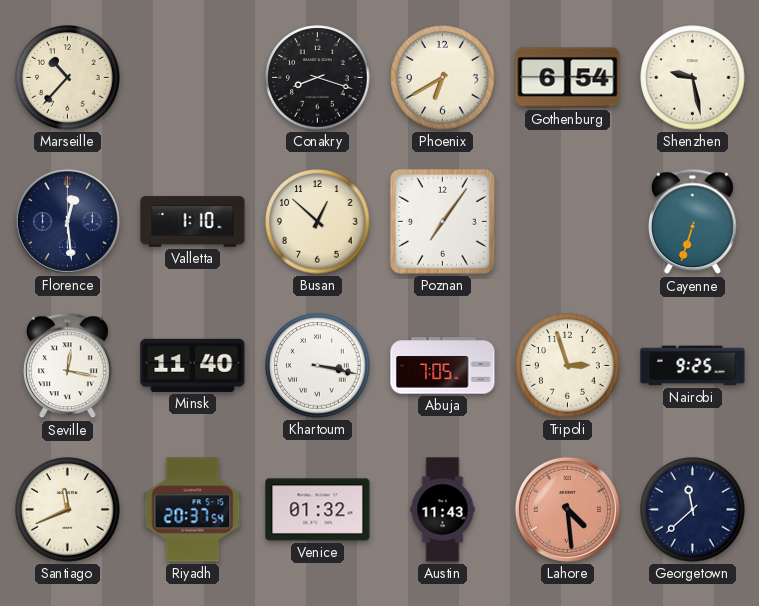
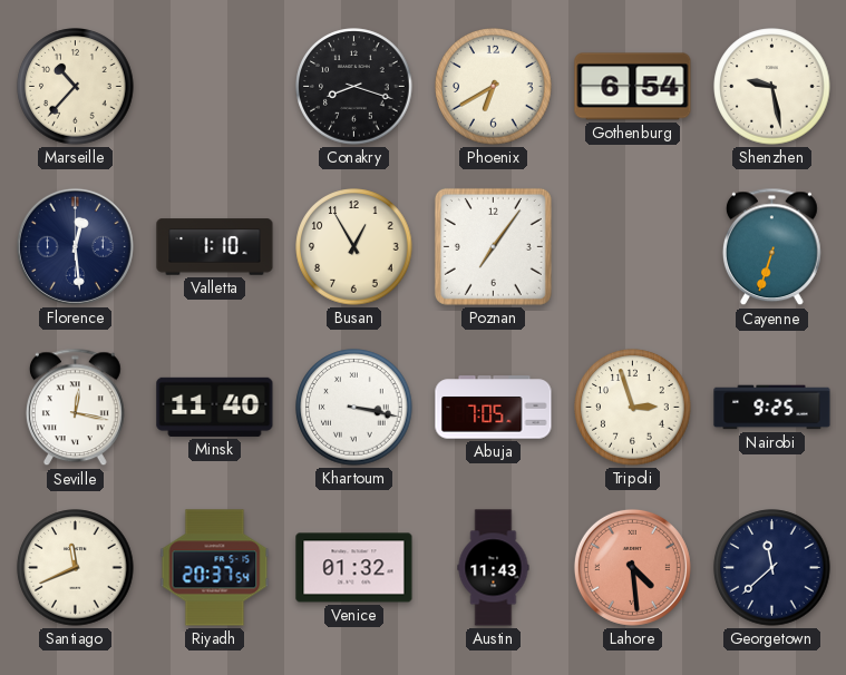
Busan: 12:52 -> 12:55 (354, 247)
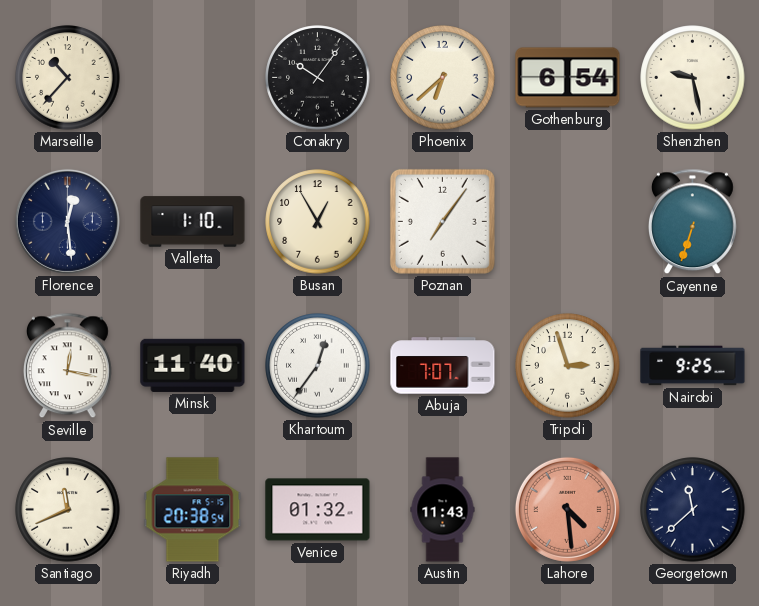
Conakry: 8:18 -> 10:06 (318, 78)
Phoenix: 6:40 -> 6:38 (443, 78)
Khartoum: 3:17 -> 12:36 (318, 366)
Abuja: 7:05 -> 7:07 (443, 366)
Riyadh: 20:37 -> 20:38 (193, 510)
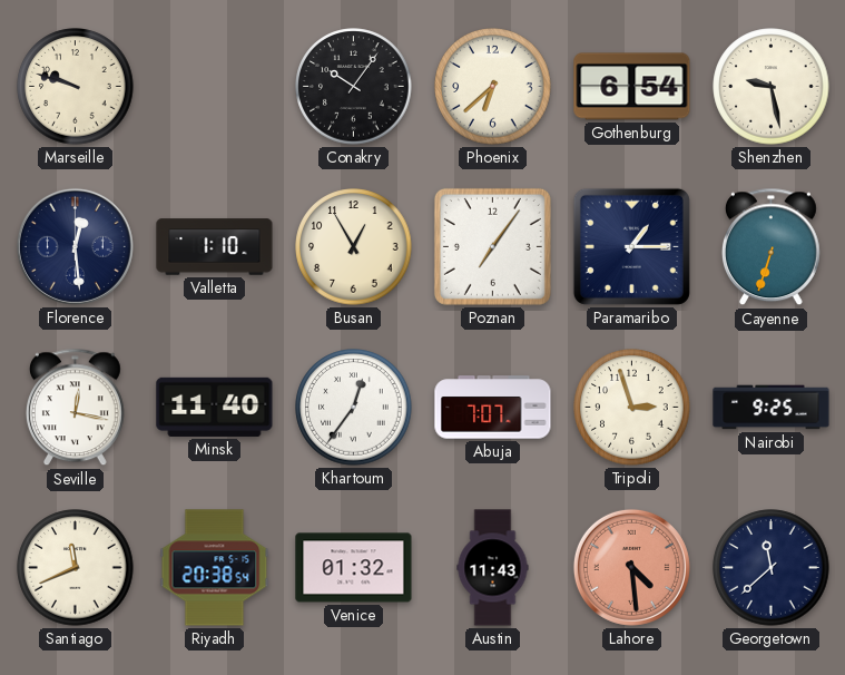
Marseille: 10:37 -> 9:48 (76, 87)
Paramaribo: none -> 1:15 (631, 246)
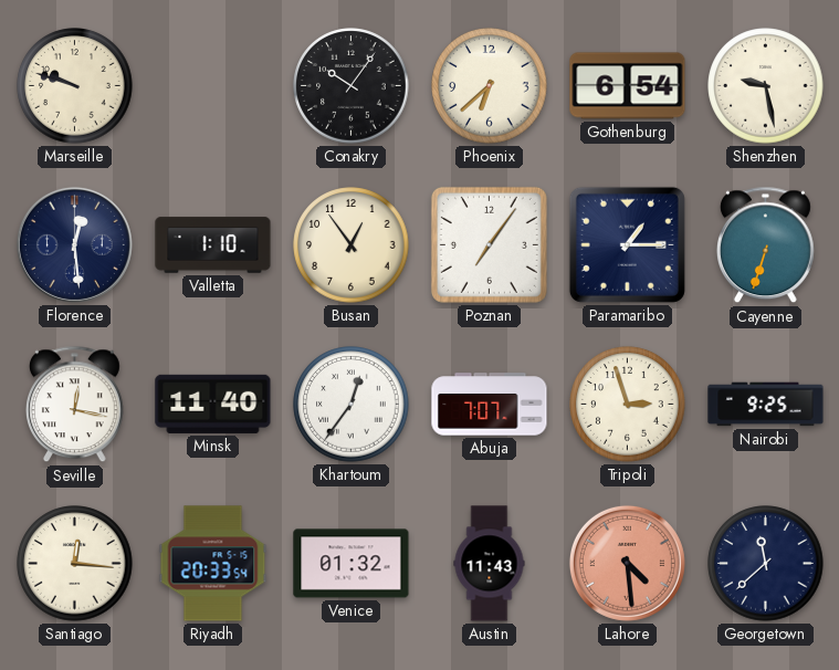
Busan: 12:55 -> 12:54 (352, 245)
Santiago: 11:41 -> 12:16 (75, 564)
Riyadh: 20:38 -> 20:33 (213, 564)
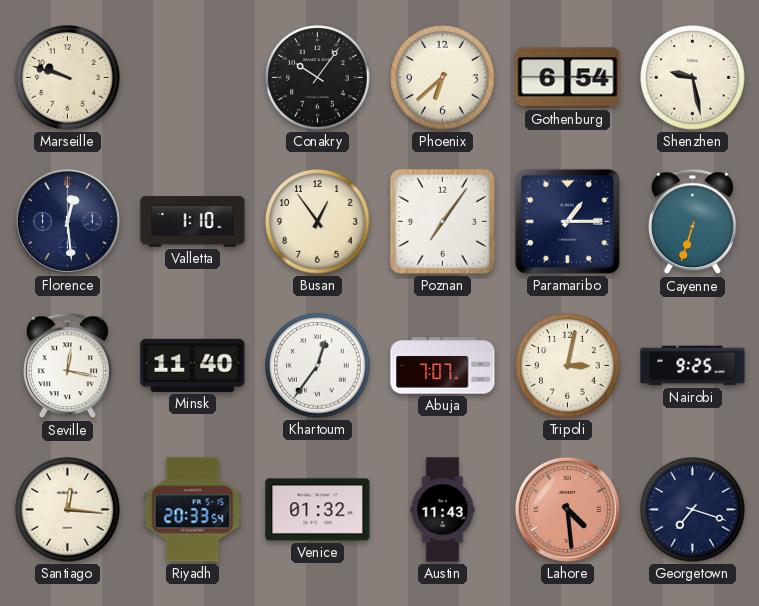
Tripoli: 2:57 -> 3:02 (568, 366)
Georgetown: 11:38 -> 7:18 (693, 510)
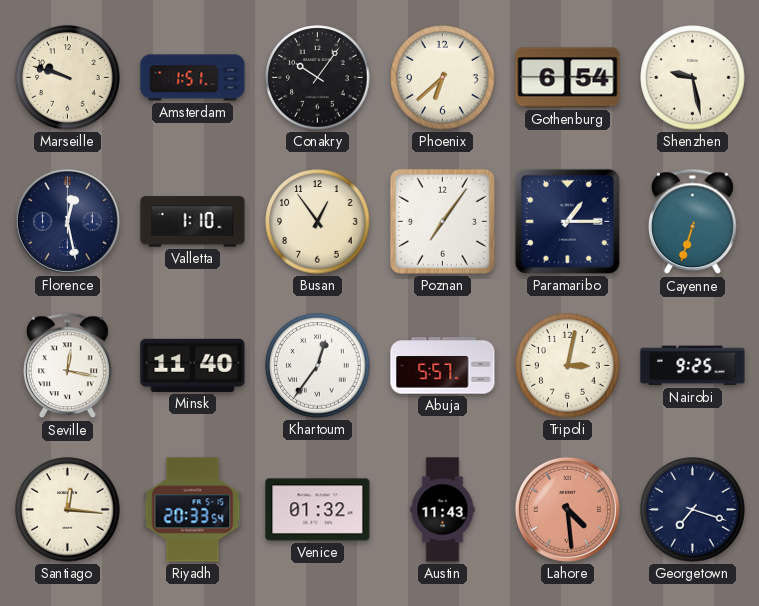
Amsterdam: none -> 1:51 (193, 78)
Florence: 12:29 -> 12:28 (67, 221)
Abuja: 7:07 -> 5:57 (443, 366)
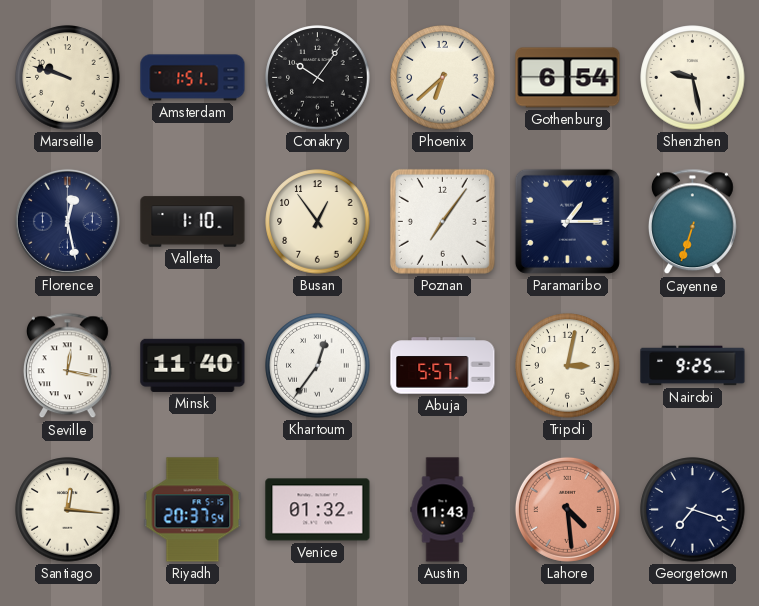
Riyadh: 20:33 -> 20:37 (193, 510)
